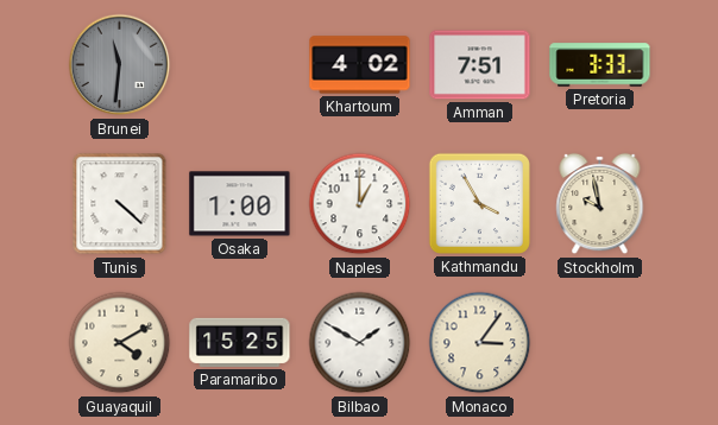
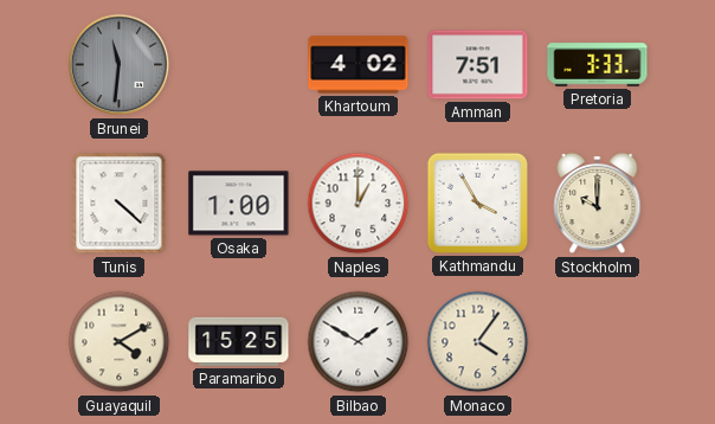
Stockholm: 9:58 -> 10:00 (598, 204)
Monaco: 3:06 -> 4:06 (478, 342)
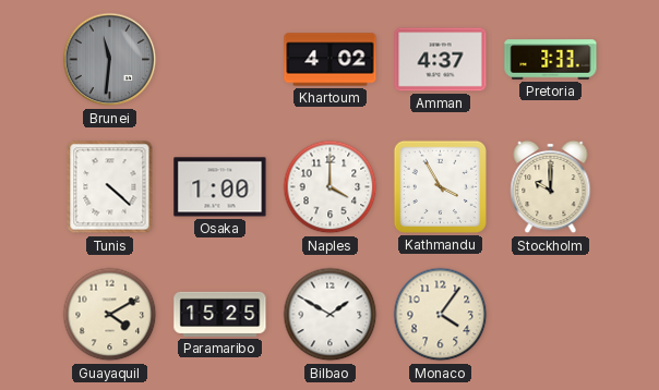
Amman: 7:51 -> 4:37 (441, 60)
Naples: 1:00 -> 4:00 (331, 187)
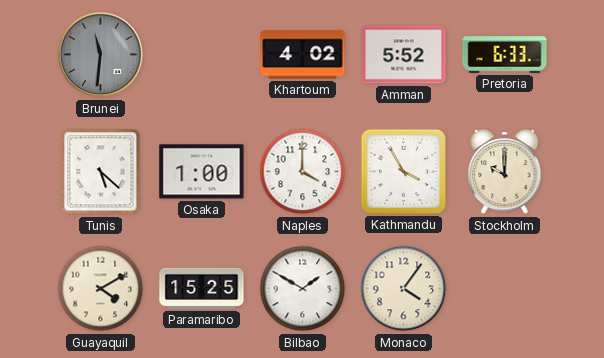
Amman: 4:37 -> 5:52 (404, 55)
Pretoria: 3:33 -> 6:33 (505, 55)
Tunis: 4:22 -> 5:22 (101, 172)
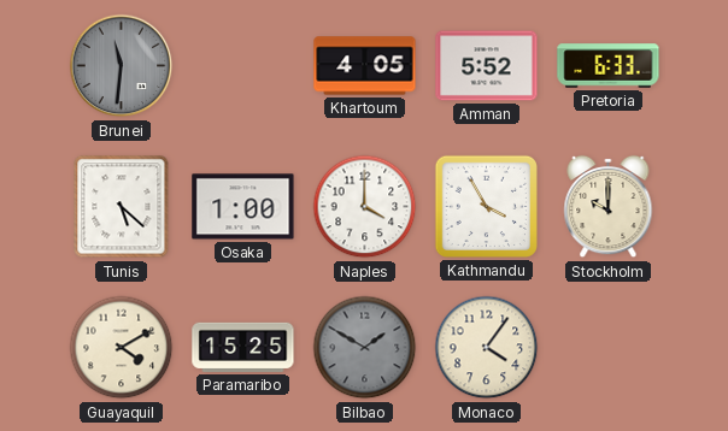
Khartoum: 4:02 -> 4:05 (365, 66)
Bilbao dial: white -> grey (365, 348)
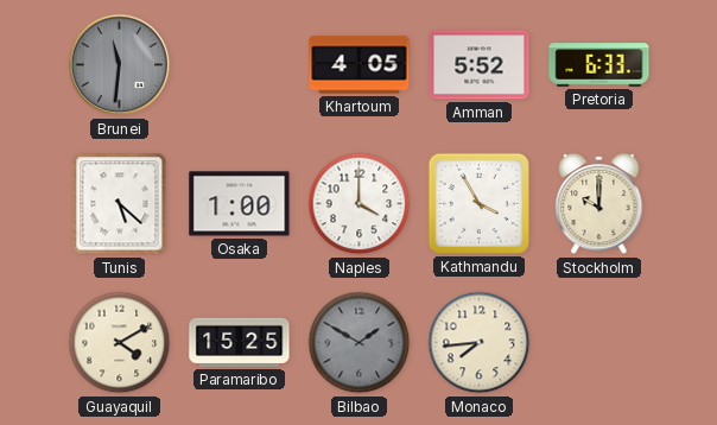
Monaco: 4:06 -> 7:44 (480, 343)
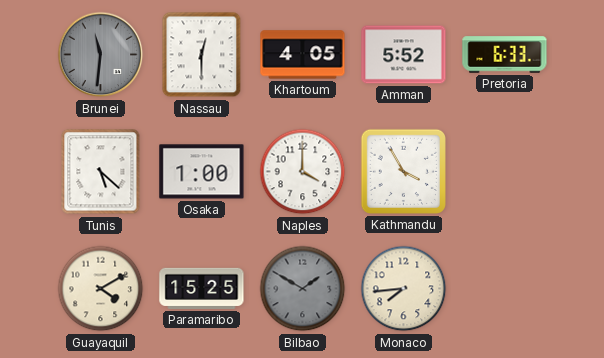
Nassau: none -> 12:30 (202, 55)
Stockholm: 10:00 -> none (599, 204)
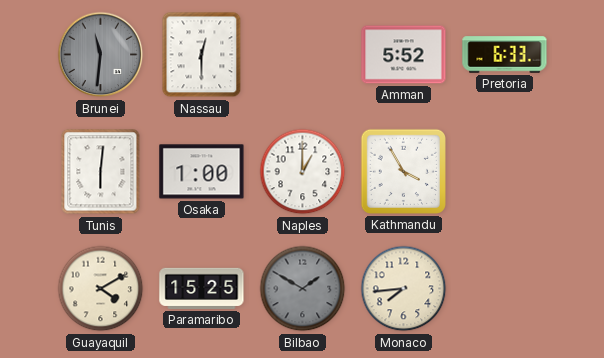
Khartoum: 4:05 -> none (303, 55)
Tunis: 5:22 -> 6:01 (101, 172)
Naples: 4:00 -> 1:00 (303, 172)
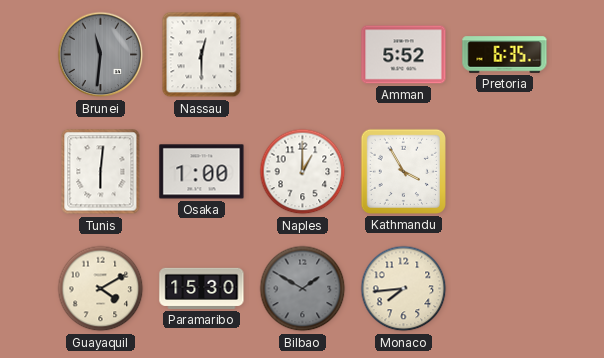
Pretoria: 6:33 -> 6:35 (505, 55)
Paramaribo: 15:25 -> 15:30 (202, 288)
